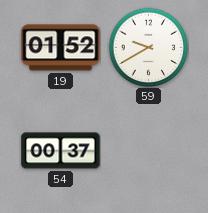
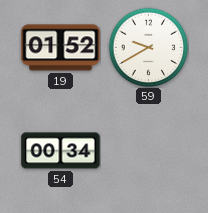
54: 00:37 -> 00:34 (61, 151)
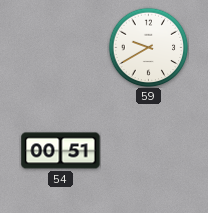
19: 01:52 -> none (61, 48)
54: 00:34 -> 00:51 (61, 151)
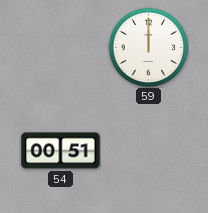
59: 9:40 -> 12:00 (148, 47)
